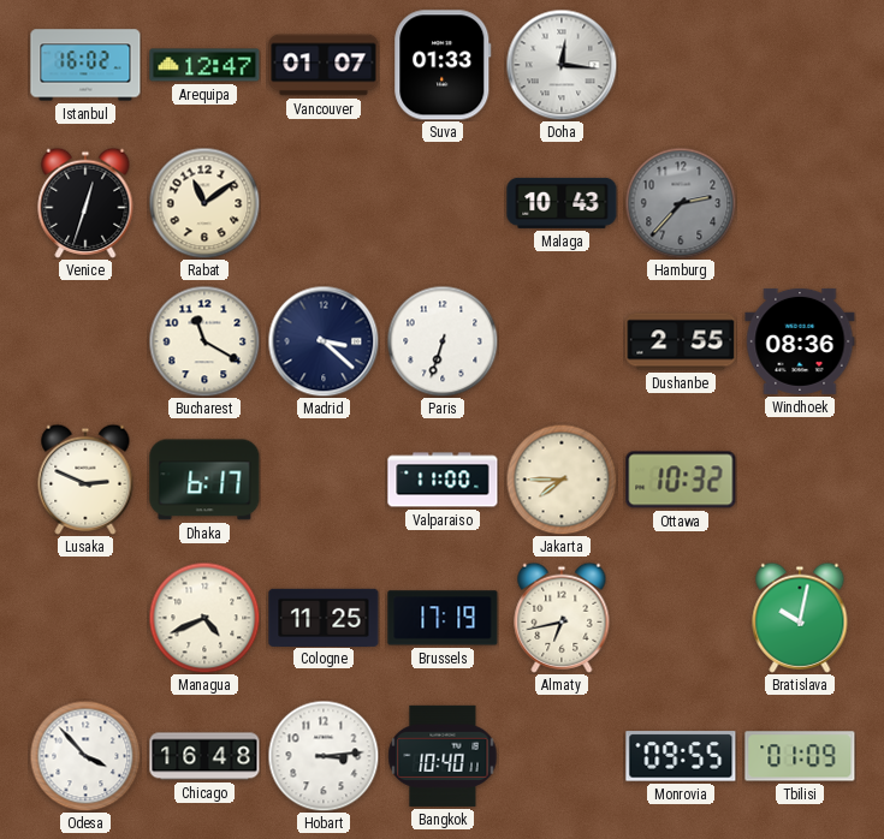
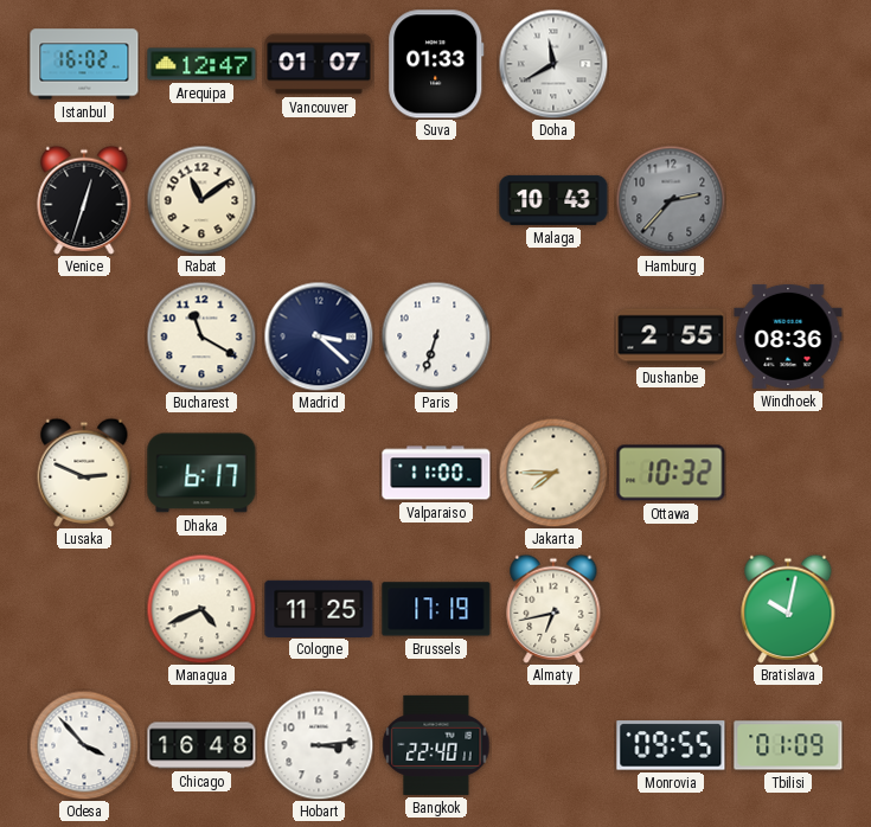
Doha: 12:16 -> 11:40 (553, 64)
Bangkok: 10:40 -> 22:40 (436, 745)
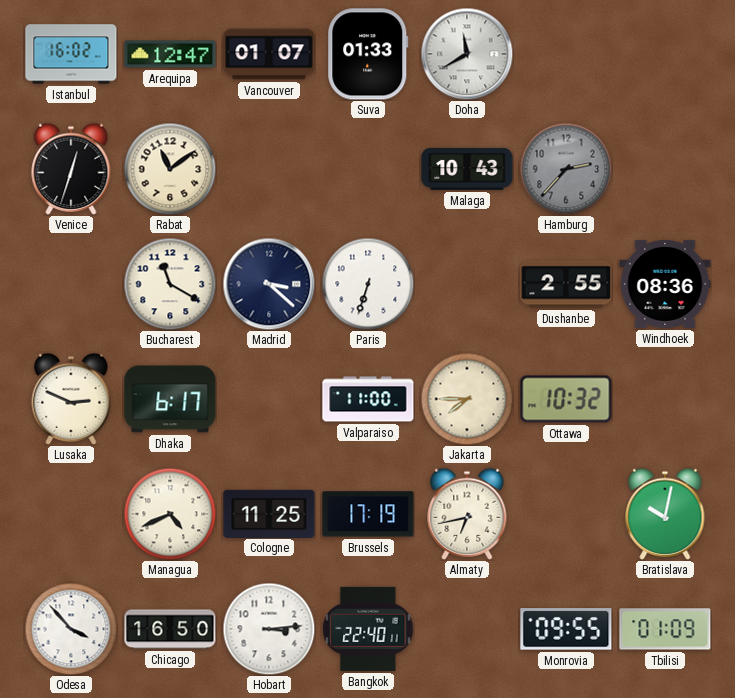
Chicago: 16:48 -> 16:50 (170, 629)
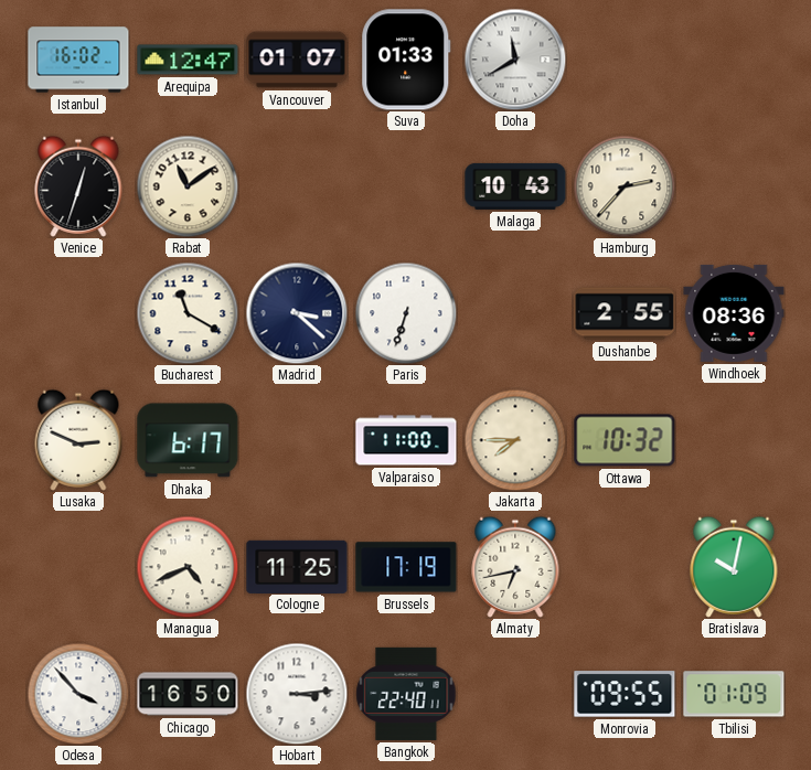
Hamburg dial: grey -> cream (625, 186)
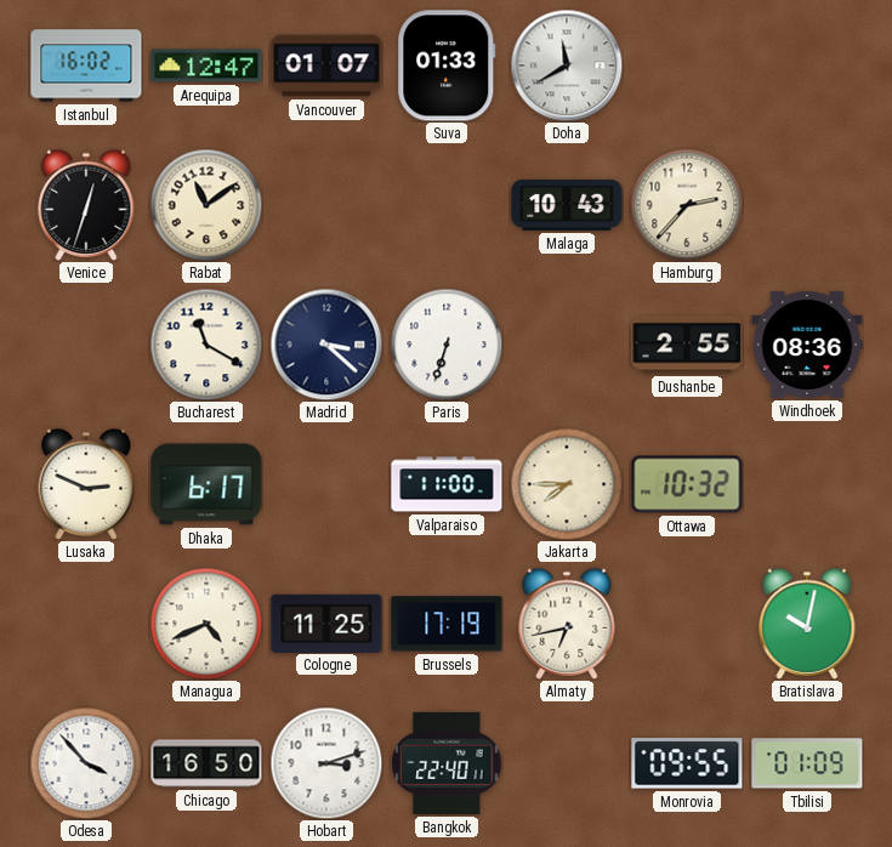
Hobart: 3:14 -> 3:12 (326, 763)
